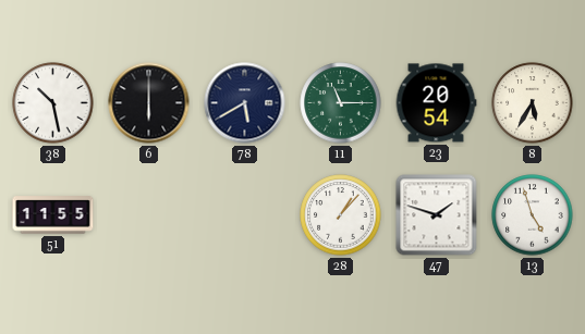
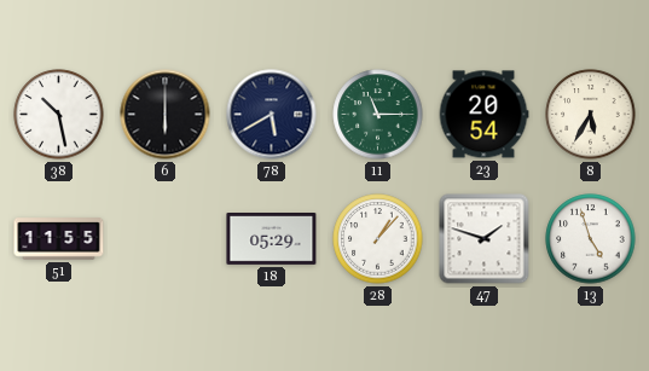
18: none -> 05:29 (272, 239)
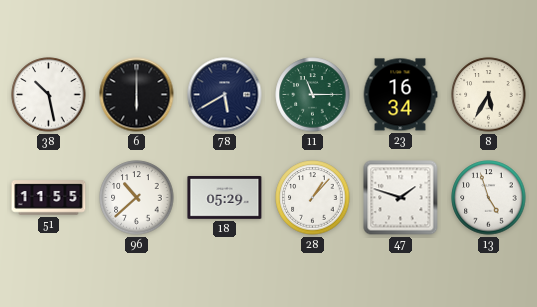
23: 20:54 -> 16:34 (400, 95)
96: none -> 10:38 (137, 198)
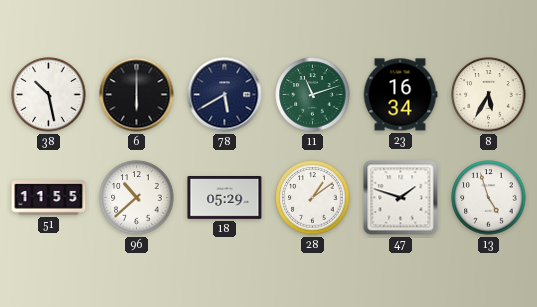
11: 11:15 -> 11:12 (313, 95)
28: 1:07 -> 1:09 (313, 198)
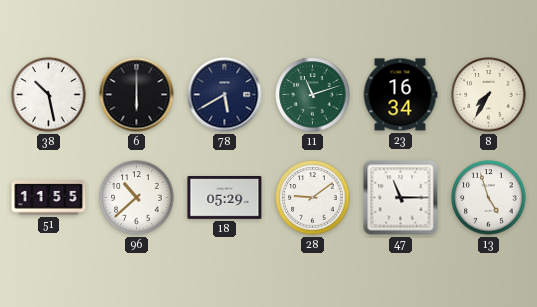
8: 5:35 -> 7:35 (489, 95)
28: 1:09 -> 9:09 (313, 198)
47: 1:48 -> 11:15 (401, 198)
